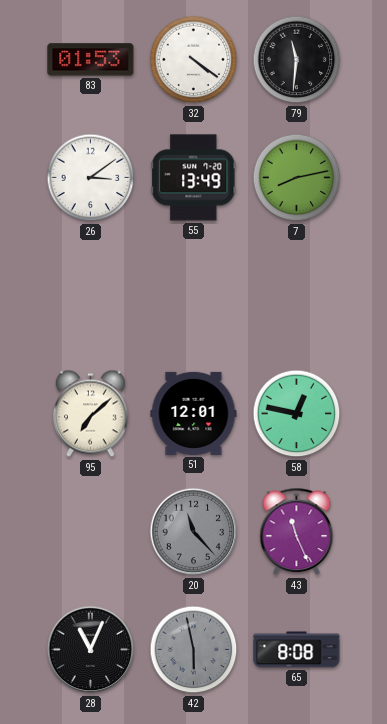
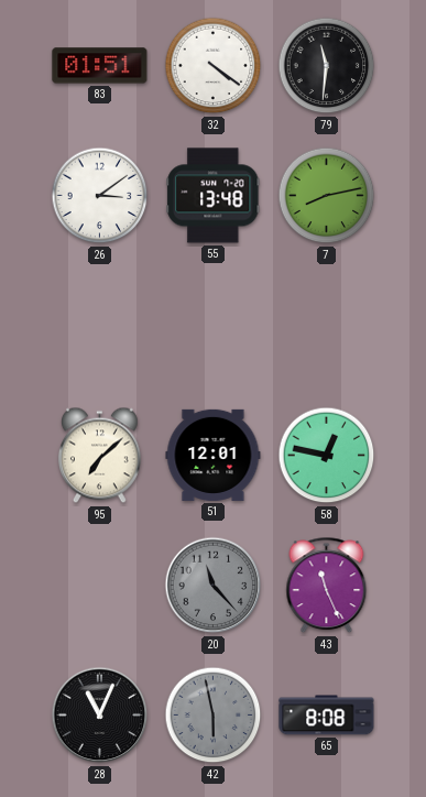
83: 01:53 -> 01:51 (100, 66)
55: 13:49 -> 13:48 (214, 196)
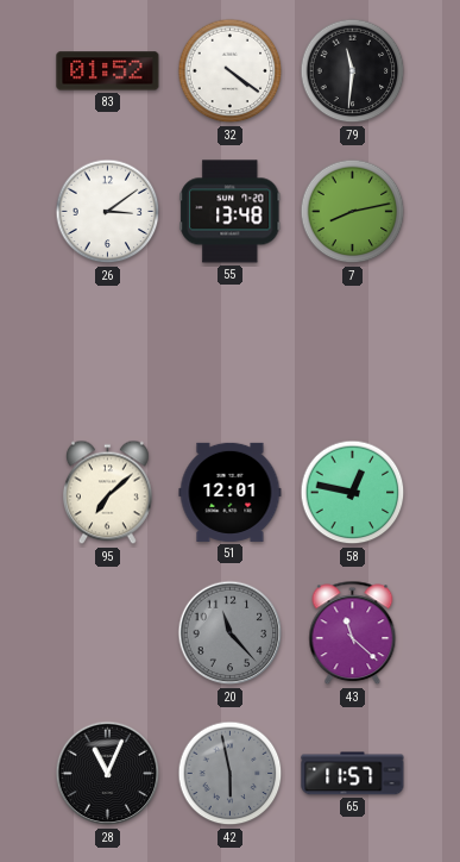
83: 01:51 -> 01:52 (108, 71)
43: 11:26 -> 11:22 (353, 633)
65: 8:08 -> 11:57 (353, 774)
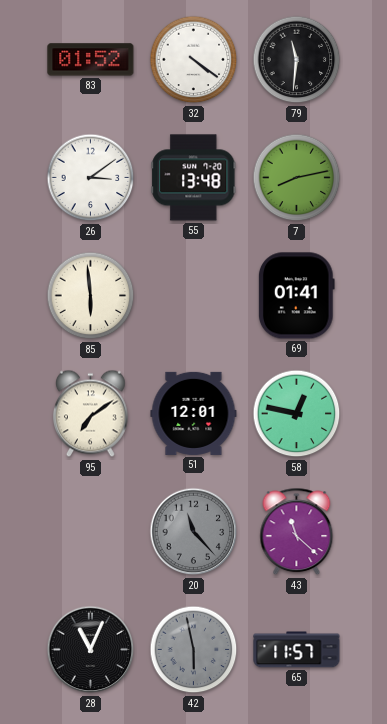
85: none -> 5:59 (91, 296)
69: none -> 01:41 (296, 296)
95: 7:08 -> 7:09 (90, 414)
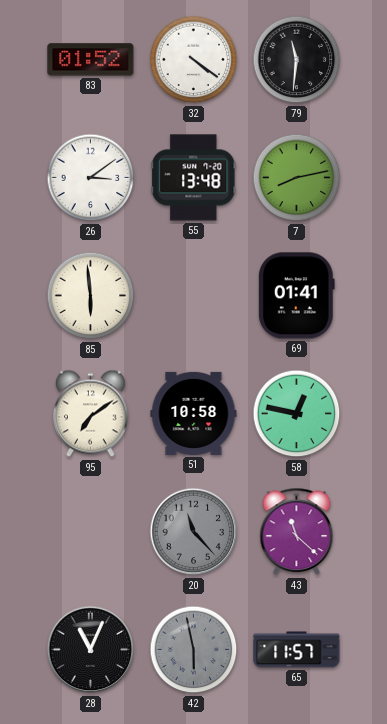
51: 12:01 -> 10:58 (194, 413)
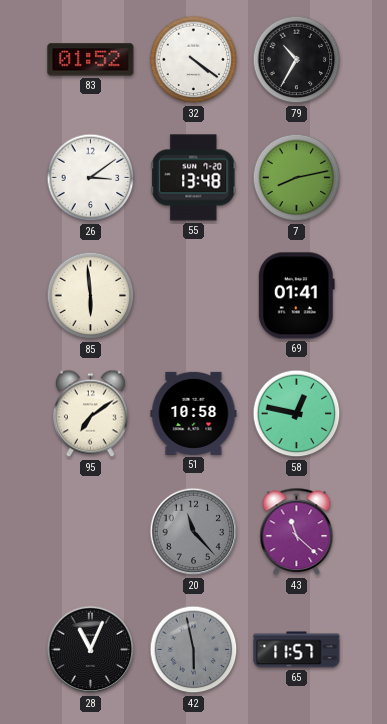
79: 11:31 -> 10:35 (297, 60)
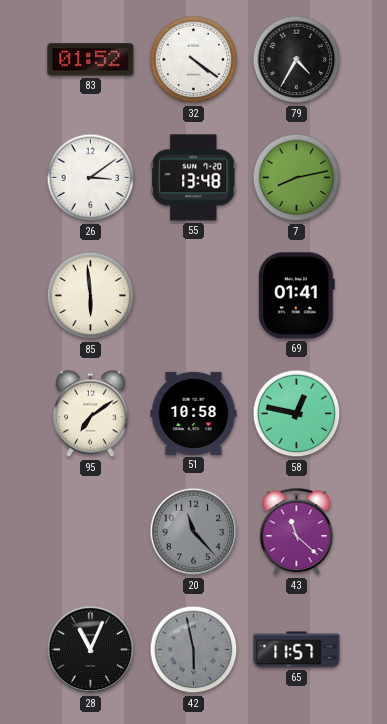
79: 10:35 -> 4:35 (297, 60)
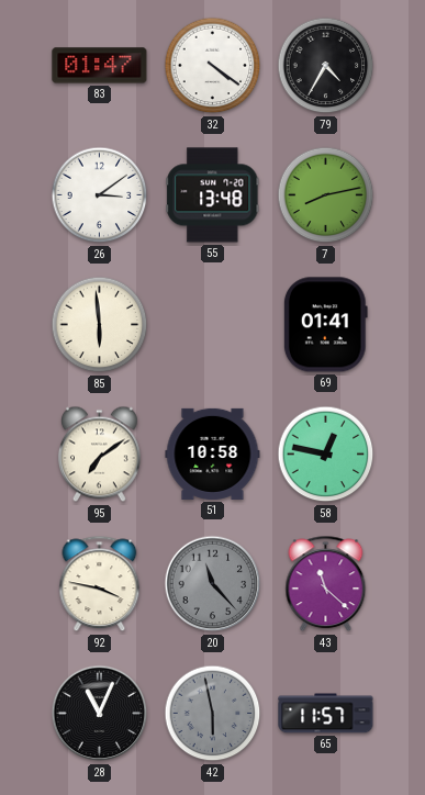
83: 01:52 -> 01:47 (100, 66)
92: none -> 3:47 (100, 584)
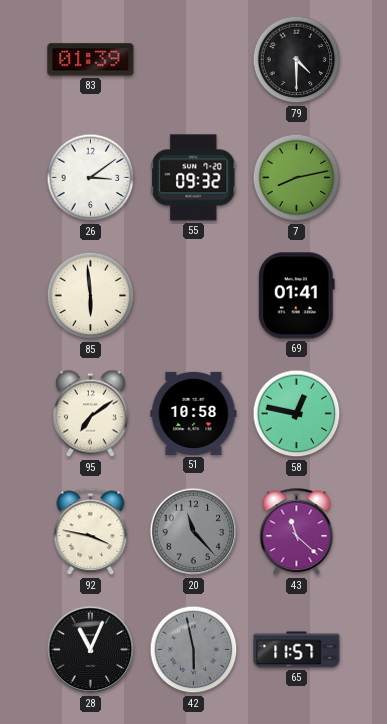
83: 01:47 -> 01:39 (91, 60)
32: 4:21 -> none (213, 66)
79: 4:35 -> 4:30 (297, 60)
55: 13:48 -> 09:32 (194, 178)
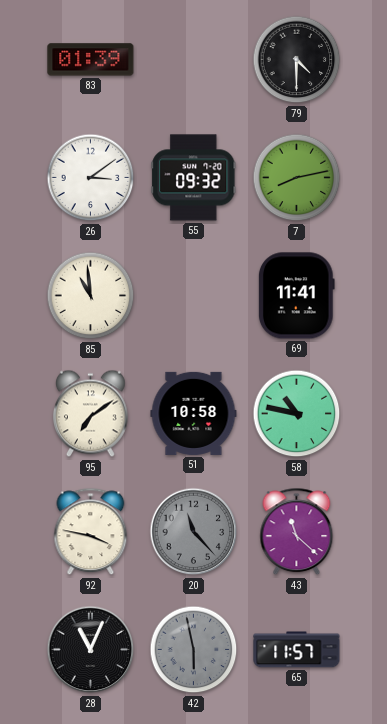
85: 5:59 -> 10:59 (91, 296)
69: 01:41 -> 11:41 (296, 296)
58: 12:47 -> 10:47 (297, 414)
